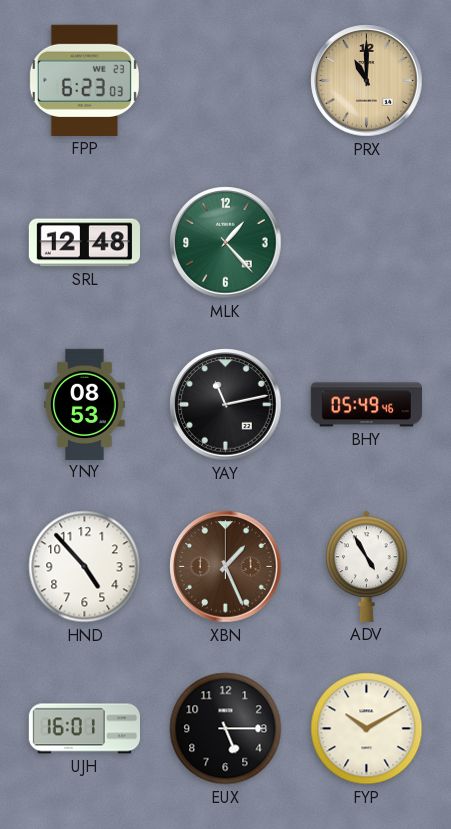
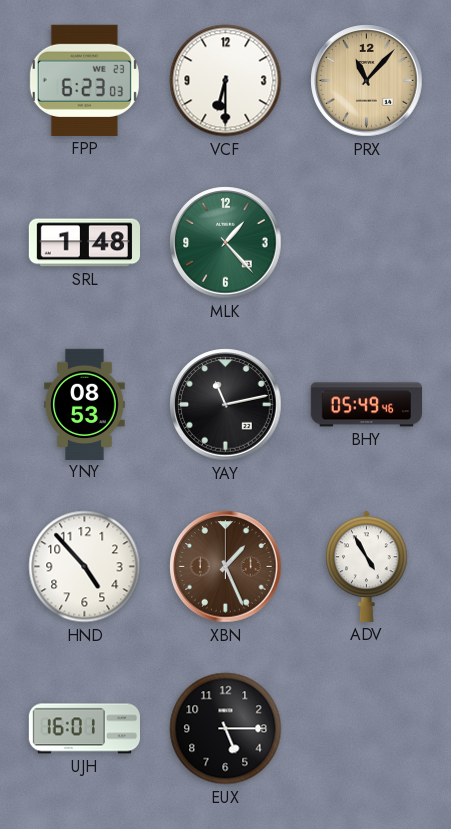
VCF: none -> 6:30 (226, 81)
PRX: 11:00 -> 11:07 (367, 81)
SRL: 12:48 -> 1:48 (84, 243)
FYP: 10:10 -> none (367, 729)
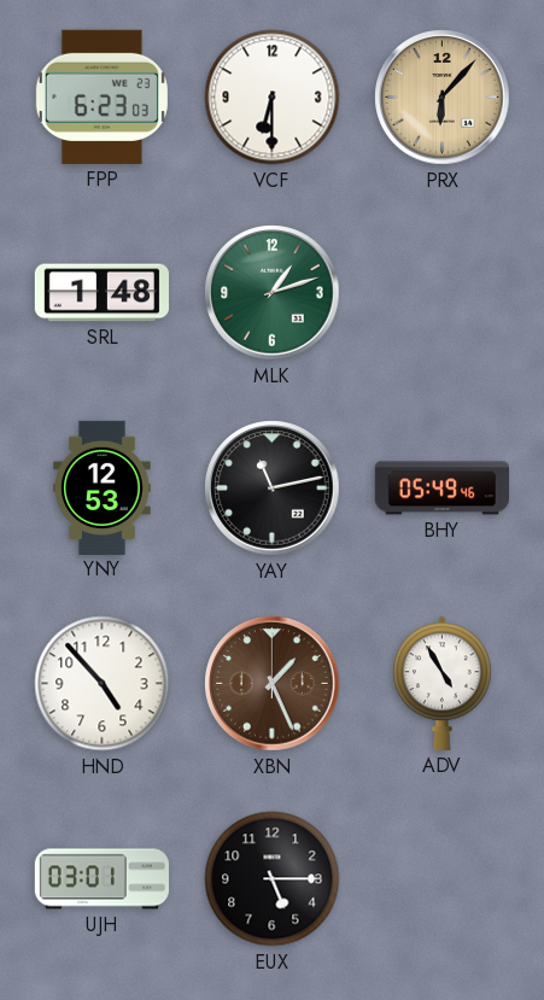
PRX: 11:07 -> 6:07 (443, 98)
MLK: 1:23 -> 1:12 (273, 293)
YNY: 08:53 -> 12:53 (103, 487)
UJH: 16:01 -> 03:01 (101, 879)
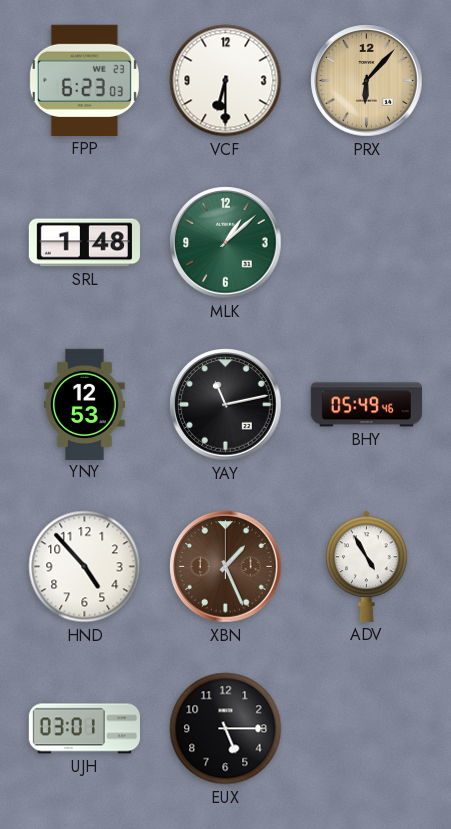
MLK: 1:12 -> 1:08 (226, 243)
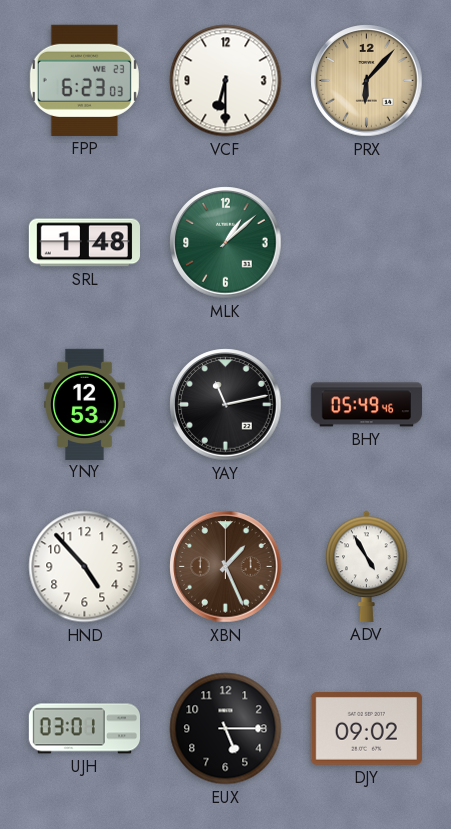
DJY: none -> 09:02 (366, 729)
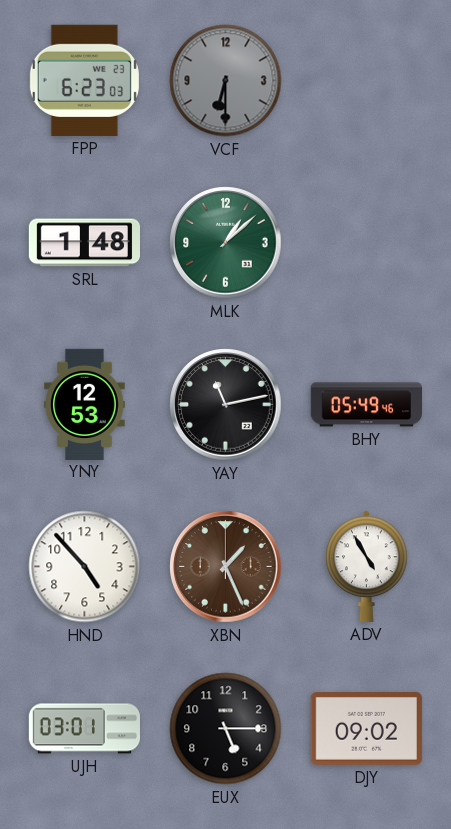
VCF dial: white -> grey (226, 81)
PRX: 6:07 -> none (367, 81)
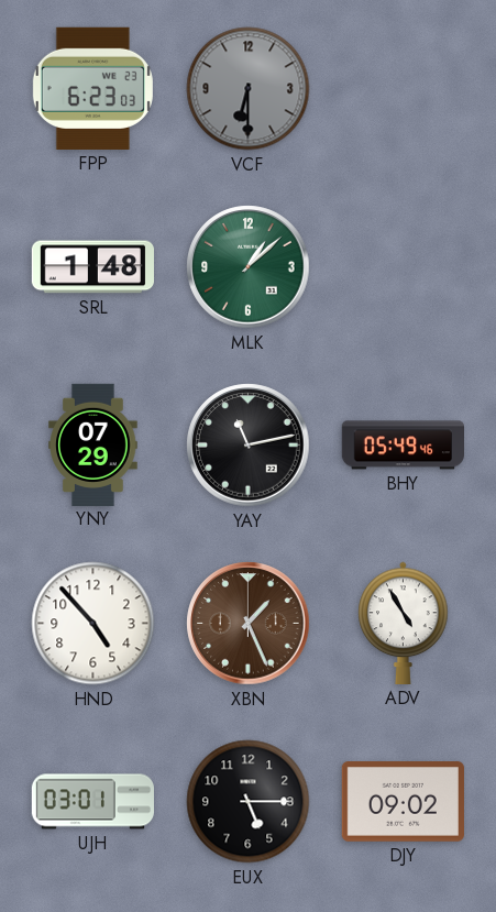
YNY: 12:53 -> 07:29 (93, 444)
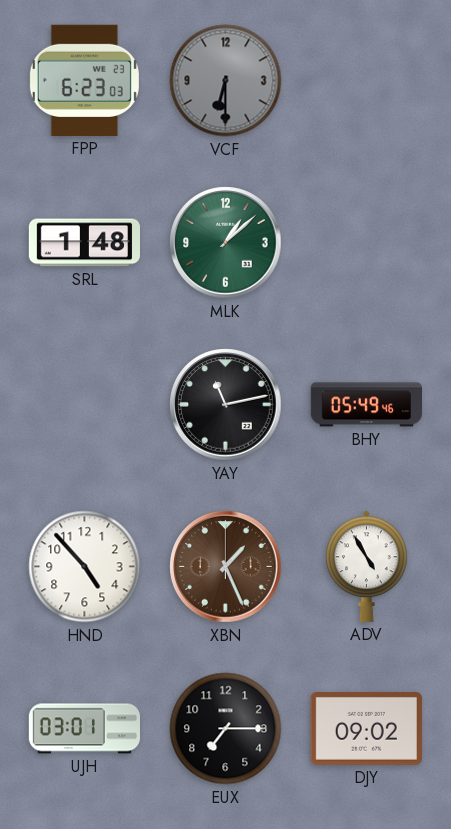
YNY: 07:29 -> none (93, 444)
EUX: 5:15 -> 7:15 (226, 729)
